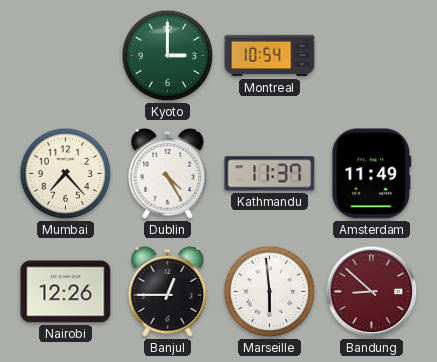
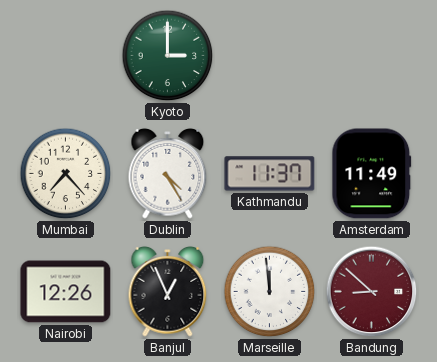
Montreal: 10:54 -> none (270, 56)
Banjul: 12:45 -> 12:56 (168, 291)
Marseille: 5:59 -> 11:59 (270, 292)
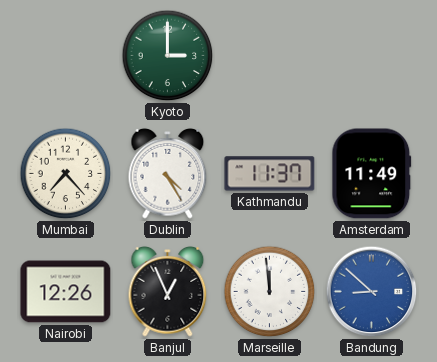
Bandung dial: burgundy -> blue (372, 292)
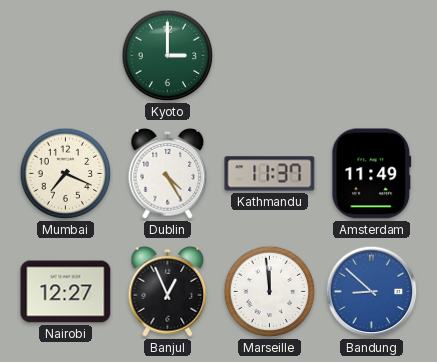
Mumbai: 7:23 -> 7:19 (66, 174)
Nairobi: 12:26 -> 12:27 (66, 292)
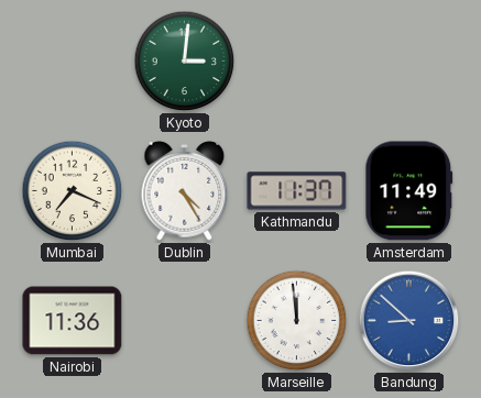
Kyoto: 3:00 -> 3:01 (185, 62)
Nairobi: 12:27 -> 11:36 (73, 321)
Banjul: 12:56 -> none (168, 291)
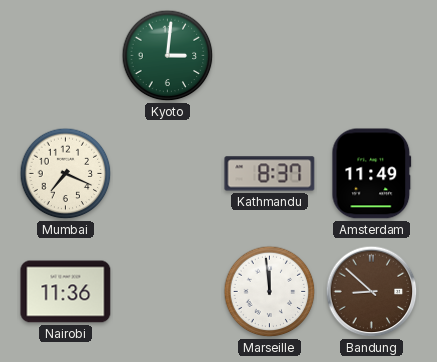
Dublin: 4:25 -> none (185, 190)
Kathmandu: 11:37 -> 8:37 (270, 174)
Bandung dial: blue -> brown (372, 292)
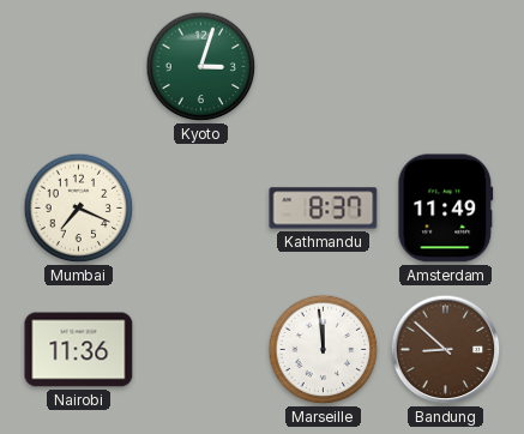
Kyoto: 3:01 -> 3:03 (201, 67)
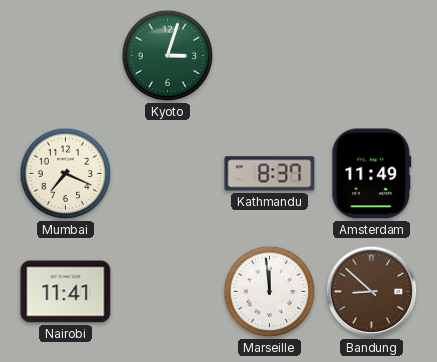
Nairobi: 11:36 -> 11:41 (66, 292)
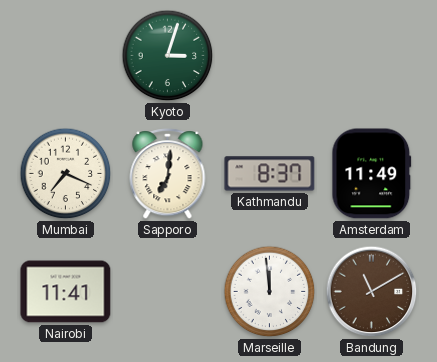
Sapporo: none -> 7:01 (168, 174)
Bandung: 8:52 -> 11:10 (372, 292)
